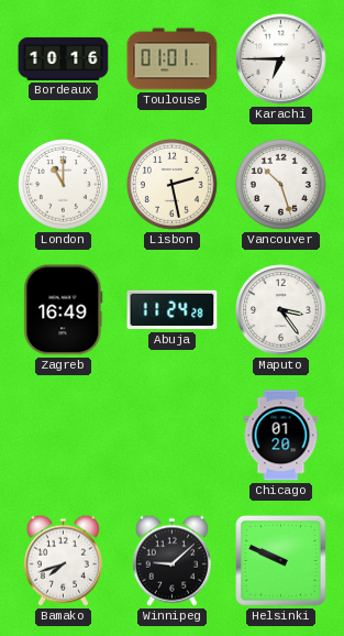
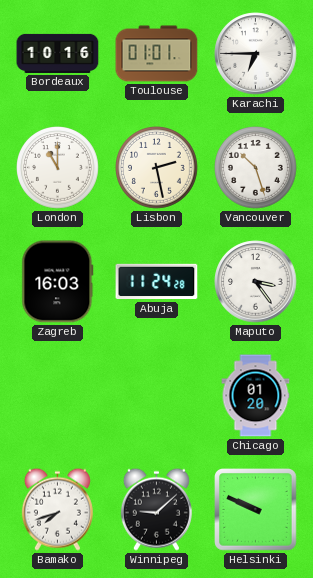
Zagreb: 16:49 -> 16:03 (58, 282)
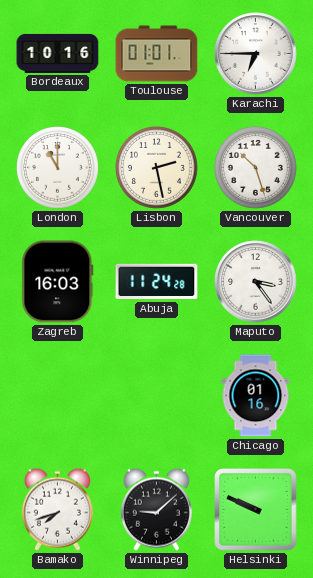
Chicago: 01:20 -> 01:16 (256, 396)
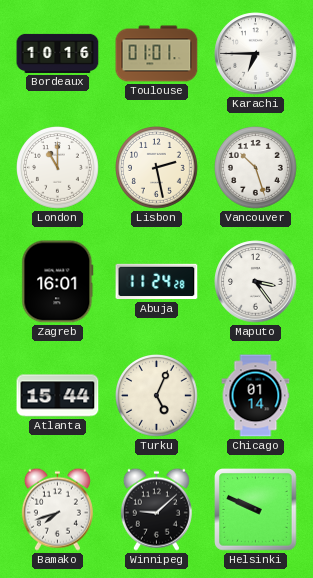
Zagreb: 16:03 -> 16:01 (58, 282)
Atlanta: none -> 15:44 (58, 396)
Turku: none -> 5:04 (157, 396)
Chicago: 01:16 -> 01:14 (256, 396)
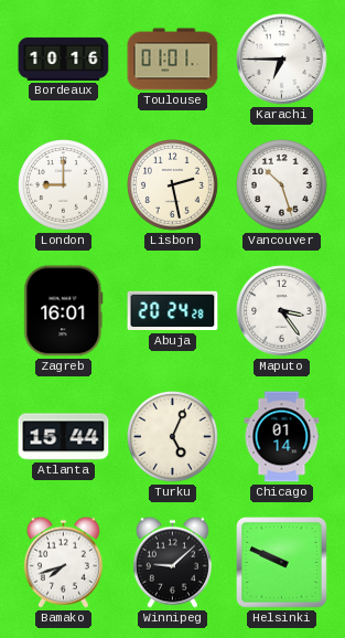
London: 11:00 -> 9:00 (64, 185)
Abuja: 11:24 -> 20:24 (173, 311)
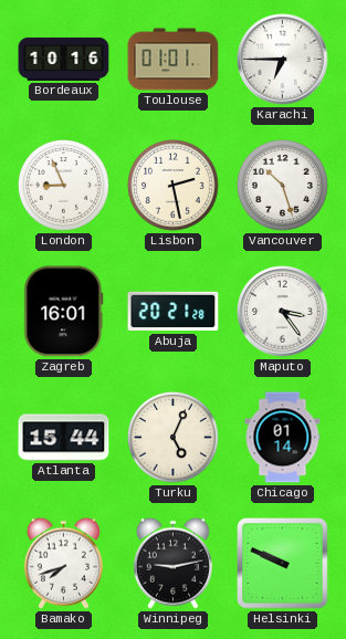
London: 9:00 -> 8:56 (64, 186)
Abuja: 20:24 -> 20:21 (174, 312)
Winnipeg: 9:08 -> 9:13 (172, 563)
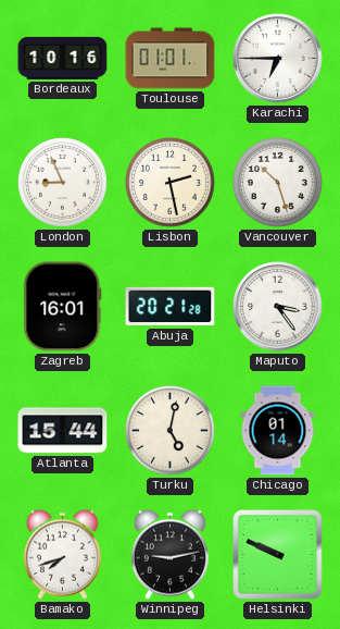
Turku: 5:04 -> 5:02 (171, 431)
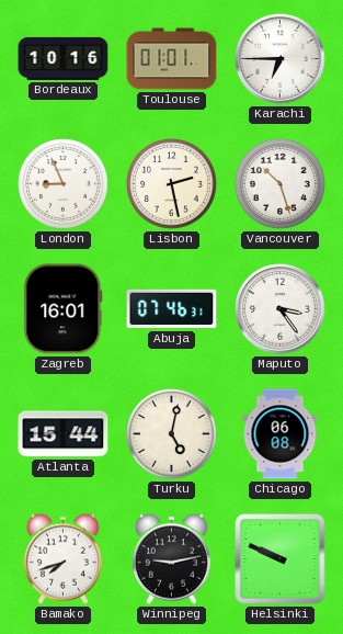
Abuja: 20:21 -> 07:46 (172, 309)
Chicago: 01:14 -> 06:08 (281, 434)
